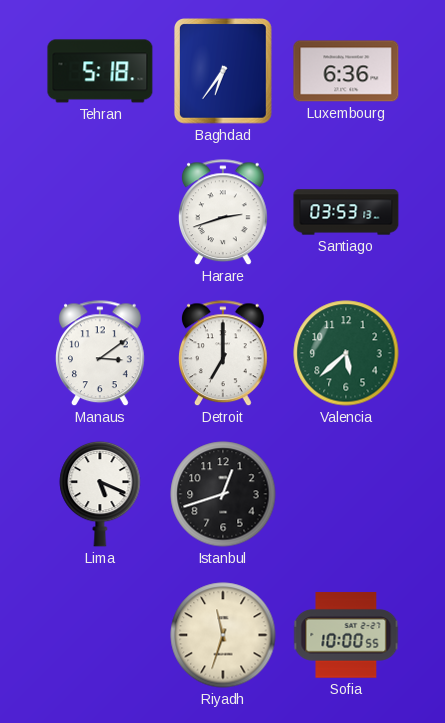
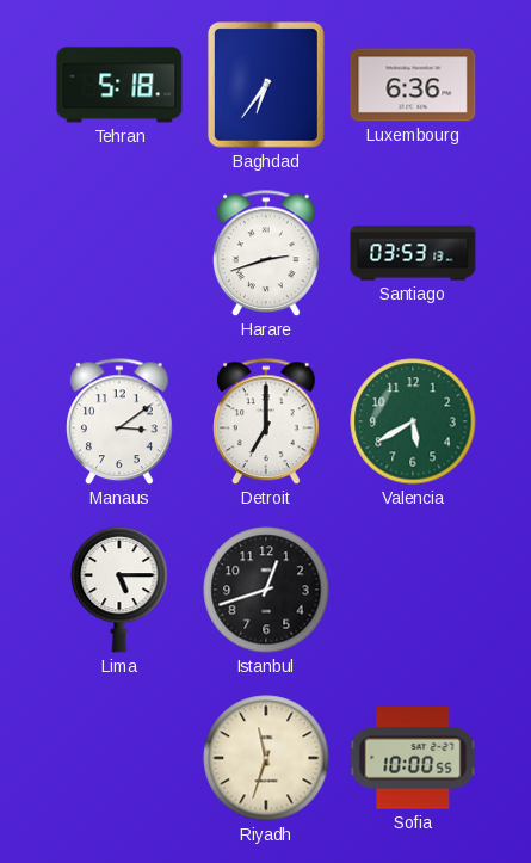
Valencia: 5:38 -> 5:40 (413, 421)
Lima: 5:19 -> 5:15 (119, 590)
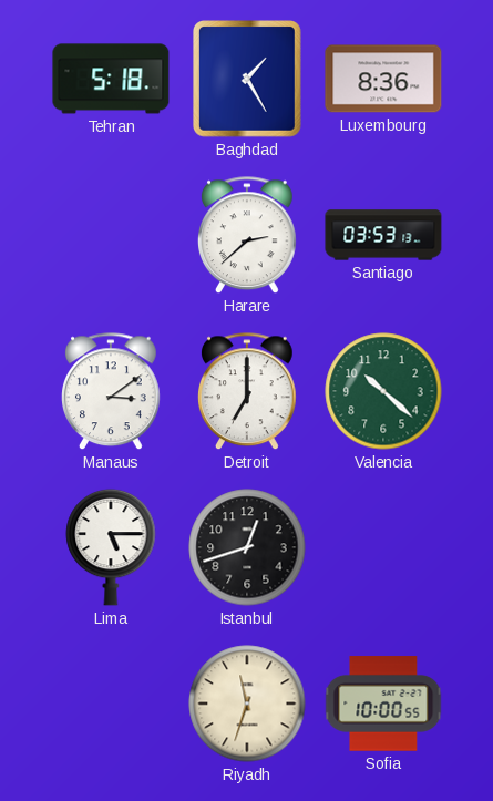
Baghdad: 6:36 -> 1:25 (248, 80)
Luxembourg: 6:36 -> 8:36 (383, 79)
Harare: 2:42 -> 2:38 (248, 236)
Valencia: 5:40 -> 10:22 (383, 391)
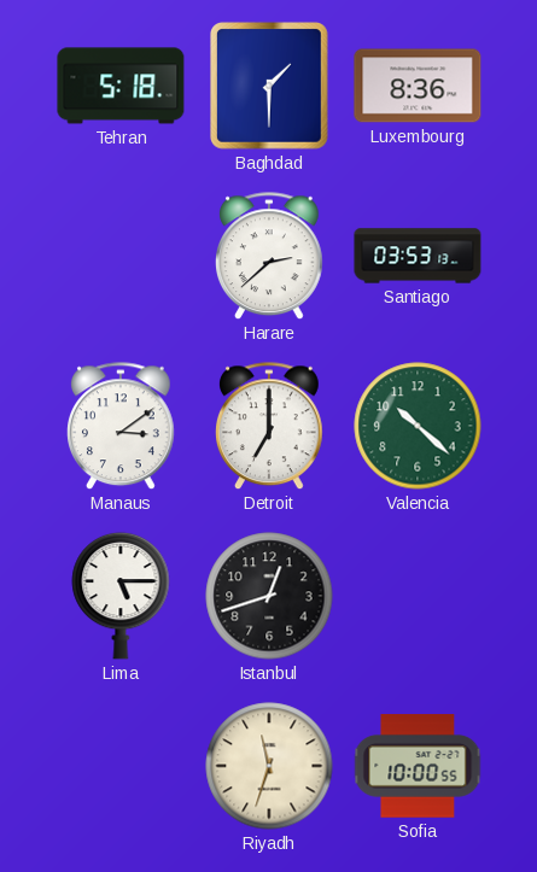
Baghdad: 1:25 -> 1:30 (270, 87)
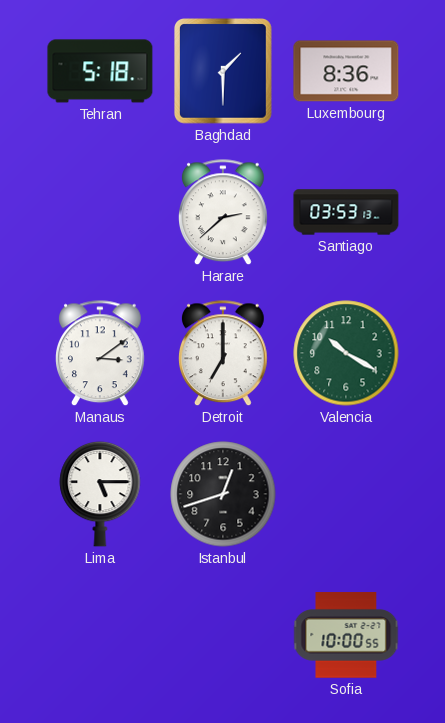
Valencia: 10:22 -> 10:20 (346, 353)
Riyadh: 11:33 -> none (269, 766)
